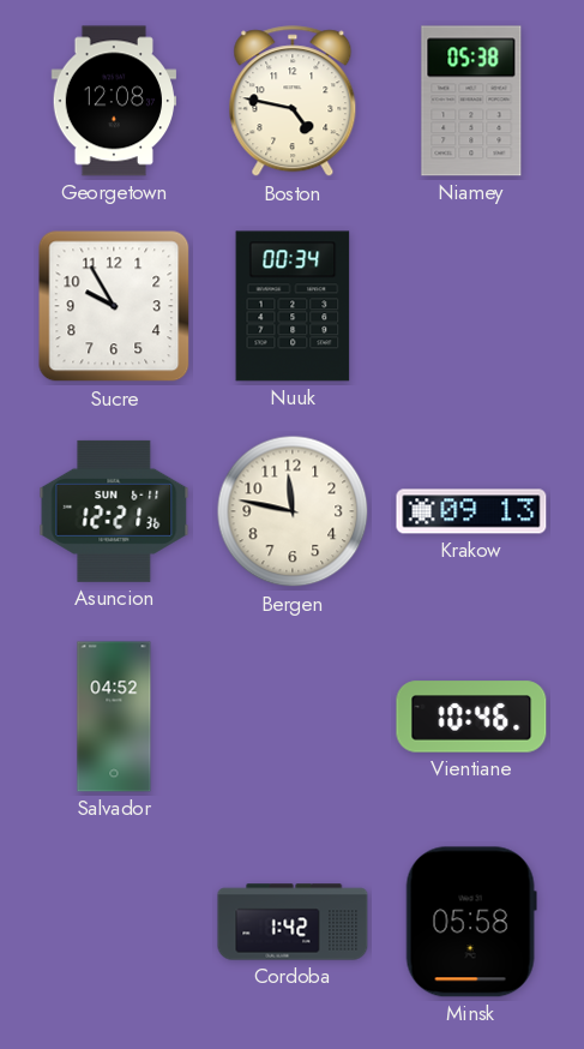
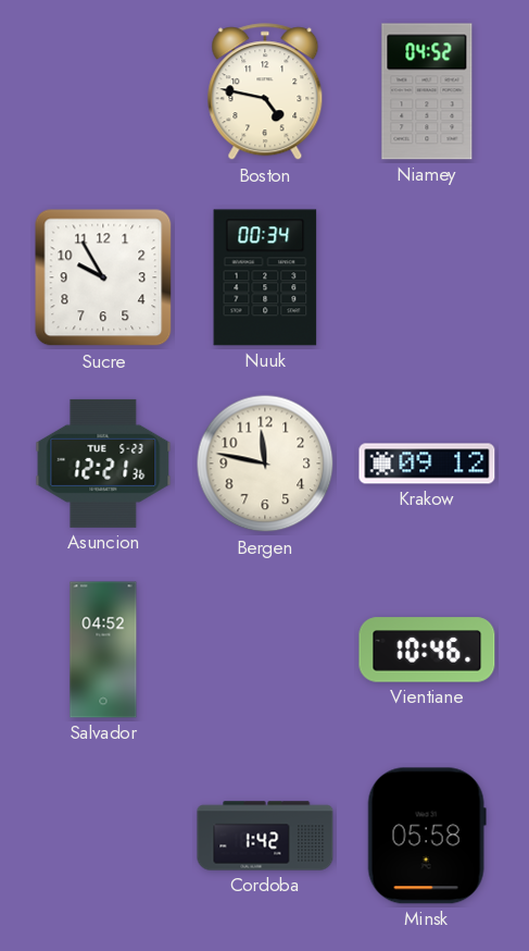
Georgetown: 12:08 -> none (113, 101)
Niamey: 05:38 -> 04:52 (427, 91)
Asuncion date: SUN 6-11 -> TUE 5-23 (103, 464)
Krakow: 09:13 -> 09:12 (427, 464)
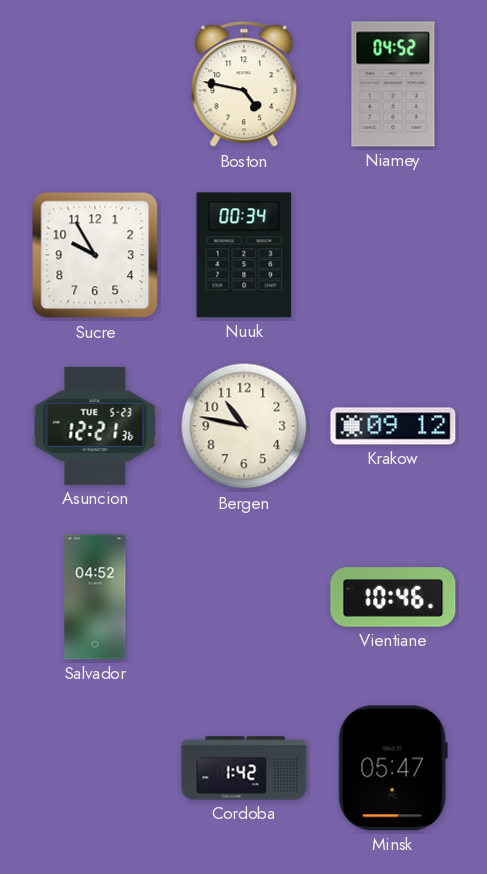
Bergen: 11:47 -> 10:47 (244, 426)
Minsk: 05:58 -> 05:47 (393, 768)
